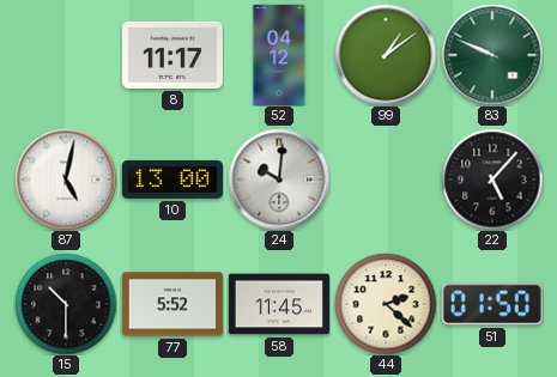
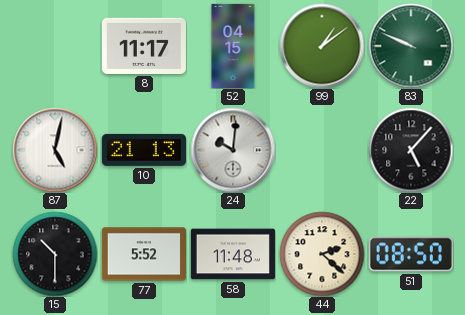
52: 04:12 -> 04:15 (233, 45)
10: 13:00 -> 21:13 (144, 150)
58: 11:45 -> 11:48 (233, 254)
51: 01:50 -> 08:50 (411, 254)
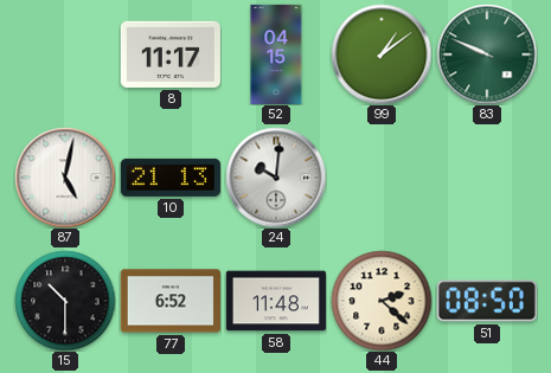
22: 5:07 -> none (411, 150)
77: 5:52 -> 6:52 (171, 301)
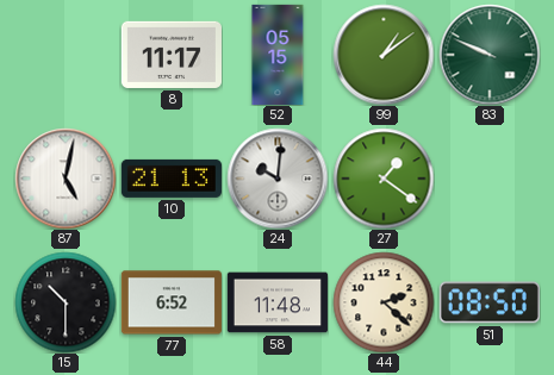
52: 04:15 -> 05:15 (278, 54)
27: none -> 1:21 (384, 179)
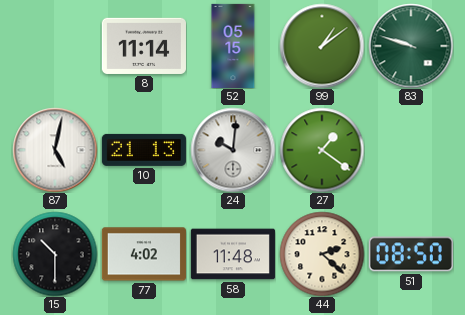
8: 11:17 -> 11:14 (144, 46)
83: 9:49 -> 9:48 (411, 46)
77: 6:52 -> 4:02 (144, 254)
